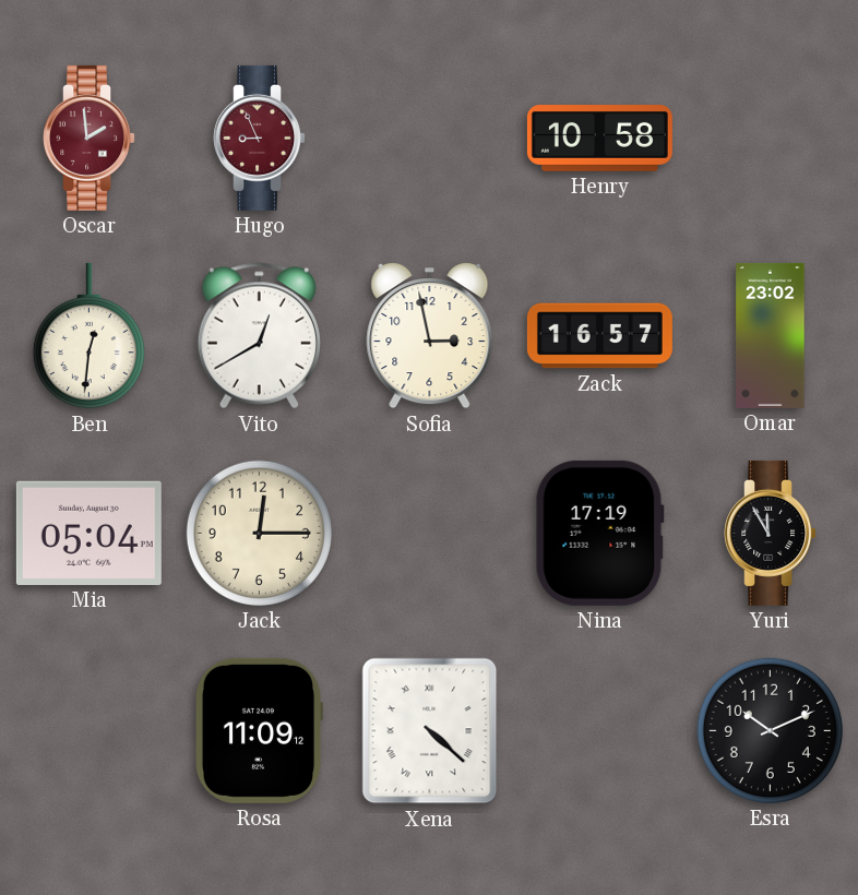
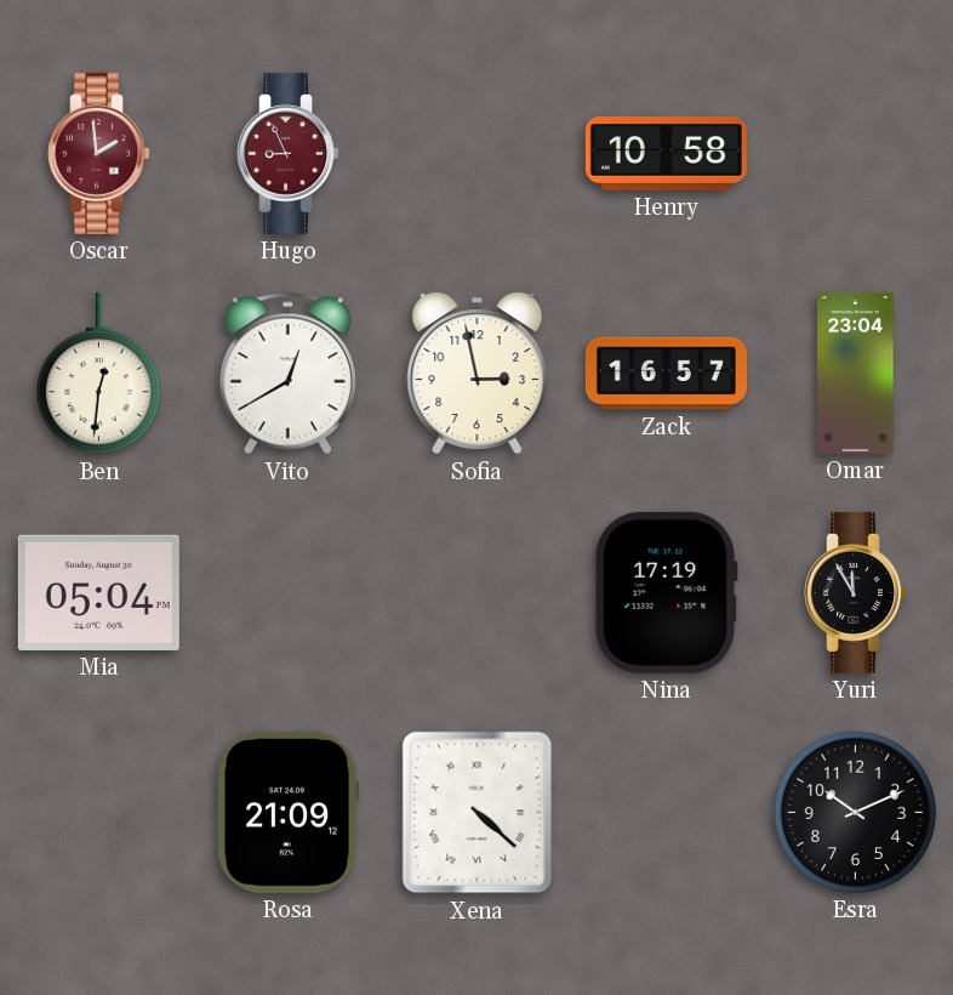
Omar: 23:02 -> 23:04 (856, 373)
Jack: 12:15 -> none (259, 533)
Rosa: 11:09 -> 21:09 (287, 812)
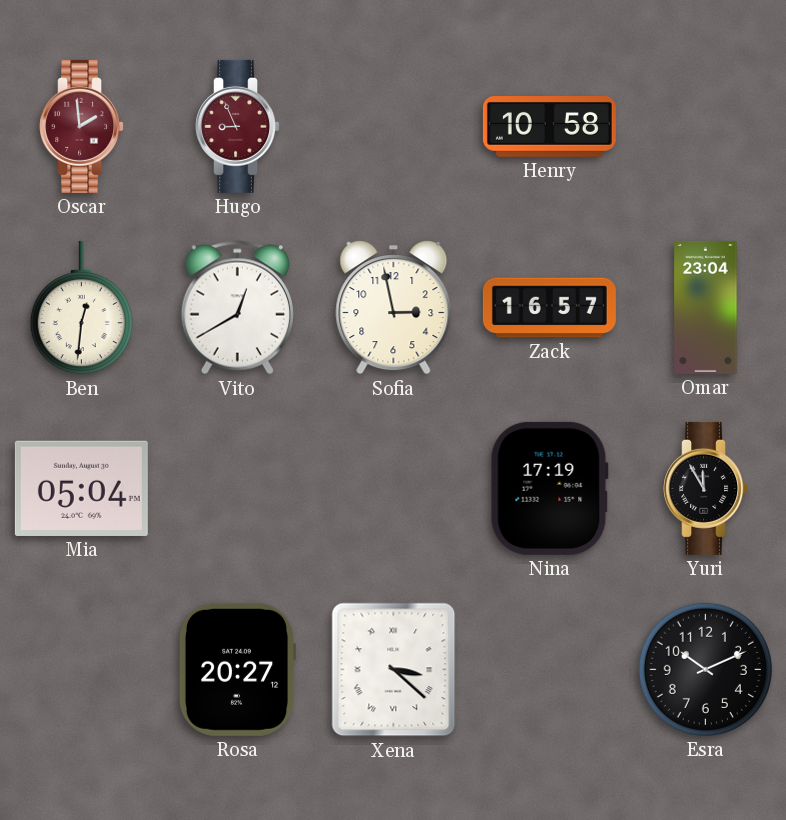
Rosa: 21:09 -> 20:27 (237, 669)
Xena: 4:22 -> 3:22 (394, 670)
